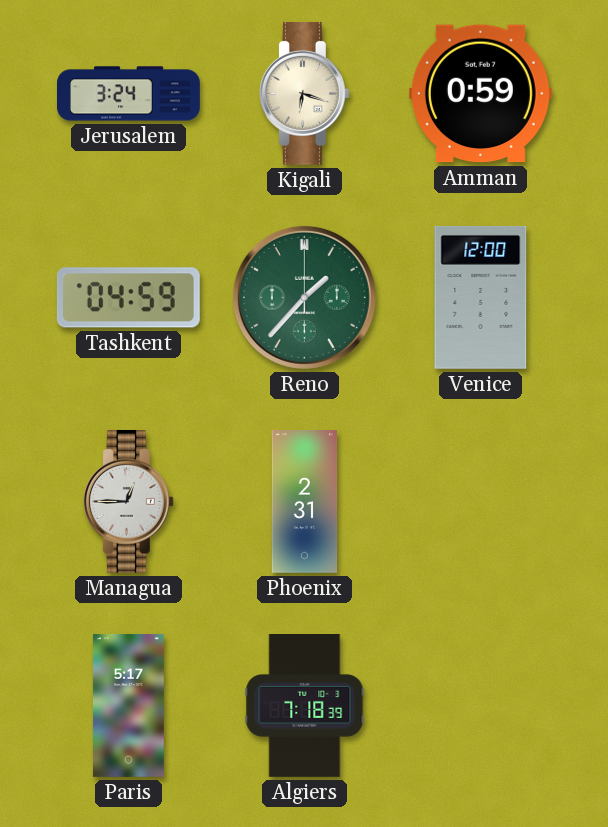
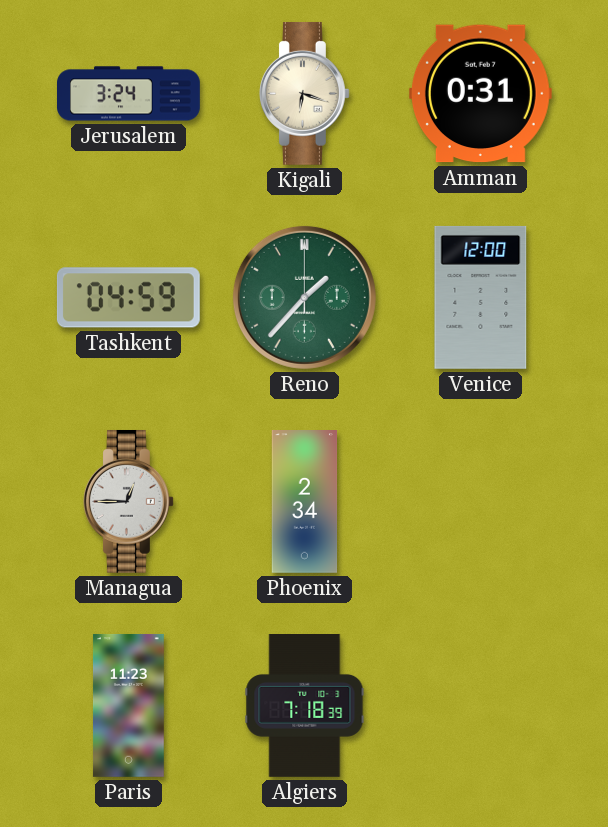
Amman: 0:59 -> 0:31 (480, 94)
Phoenix: 2:31 -> 2:34 (305, 502)
Paris: 5:17 -> 11:23 (128, 705)
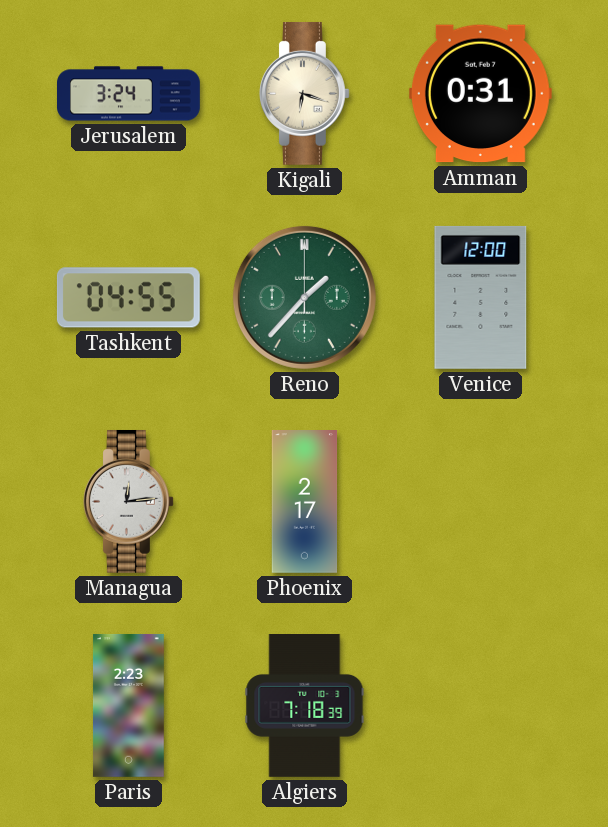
Tashkent: 04:59 -> 04:55 (128, 298)
Managua: 12:45 -> 12:14 (128, 501)
Phoenix: 2:34 -> 2:17 (305, 502)
Paris: 11:23 -> 2:23 (128, 705)
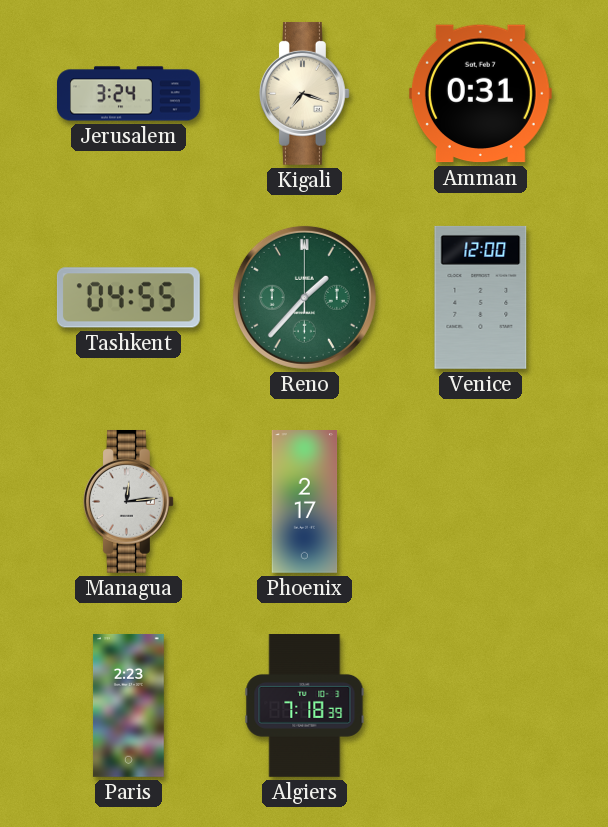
Kigali: 6:18 -> 7:18 (304, 93)
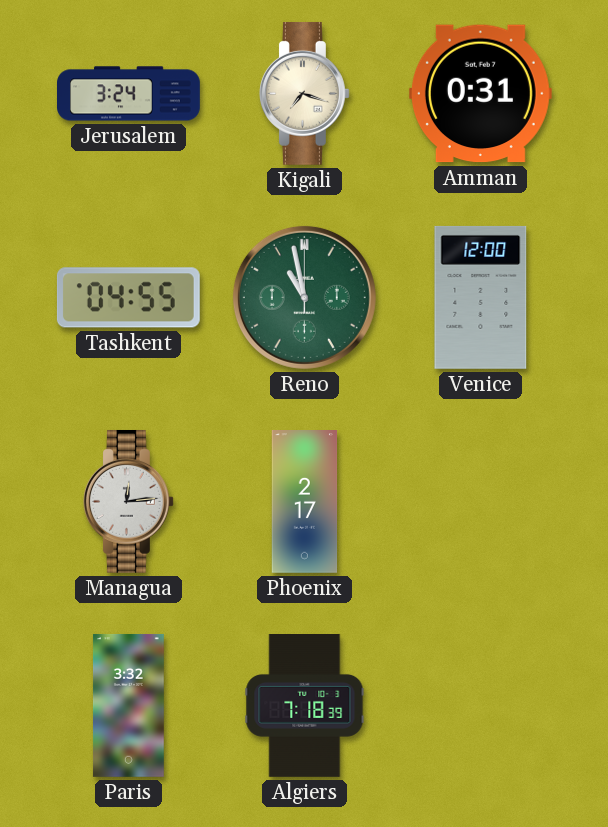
Reno: 1:37 -> 10:58 (304, 297)
Paris: 2:23 -> 3:32 (128, 705)
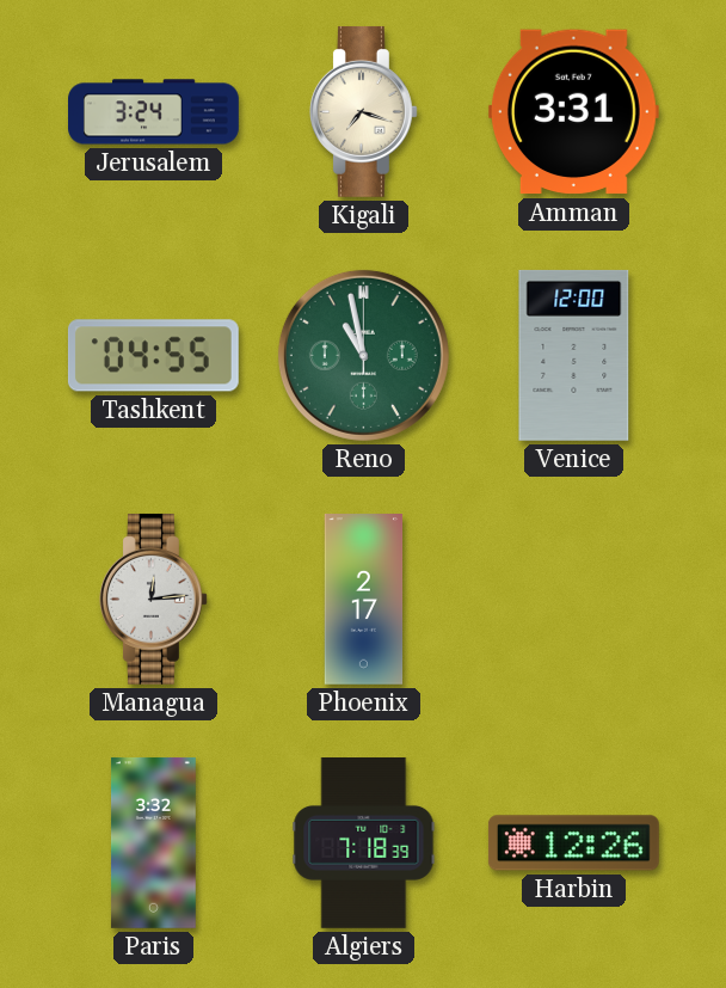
Amman: 0:31 -> 3:31 (573, 112)
Harbin: none -> 12:26 (573, 843)
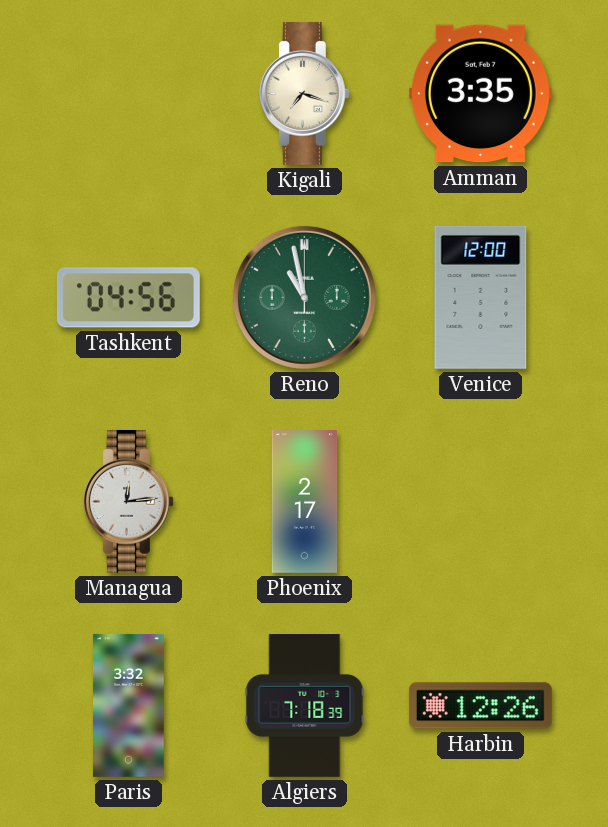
Jerusalem: 3:24 -> none (154, 112)
Amman: 3:31 -> 3:35 (480, 94)
Tashkent: 04:55 -> 04:56 (128, 298)
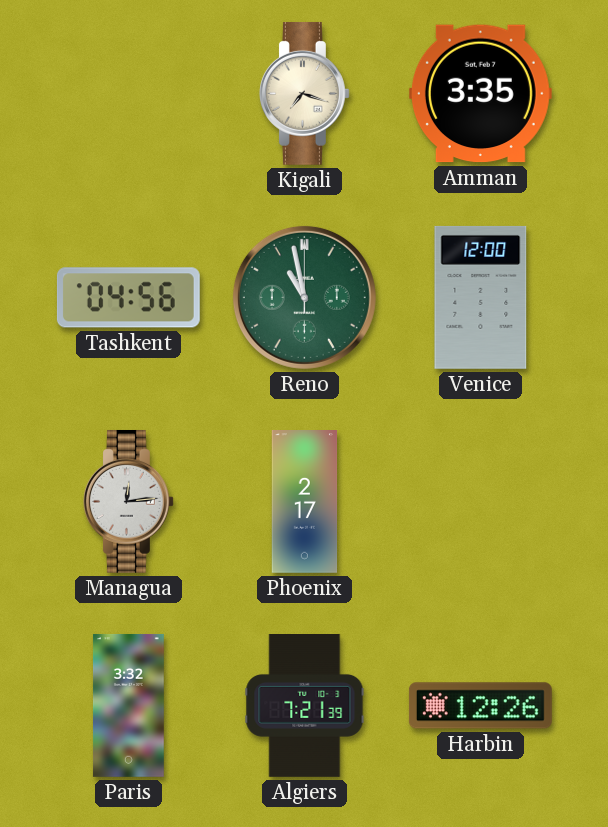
Algiers: 7:18 -> 7:21 (305, 706)
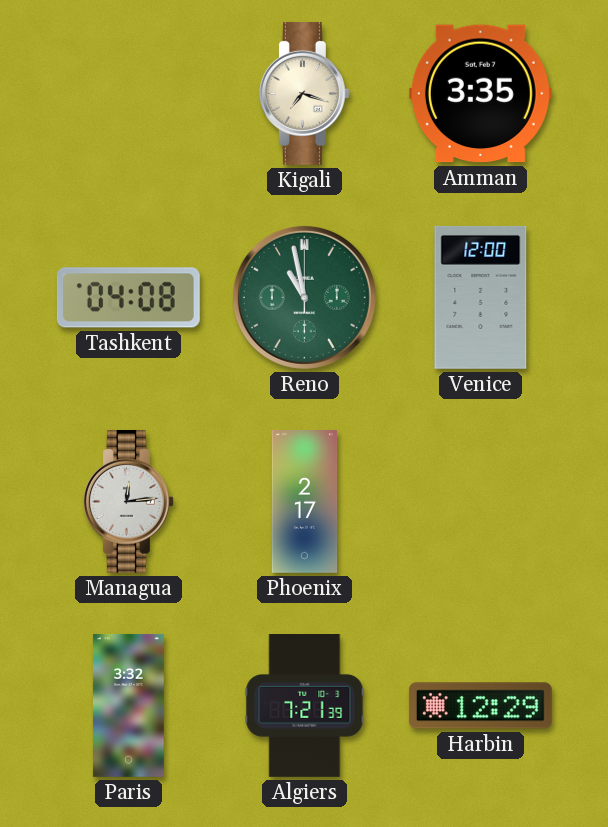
Tashkent: 04:56 -> 04:08 (128, 298)
Harbin: 12:26 -> 12:29 (480, 706)
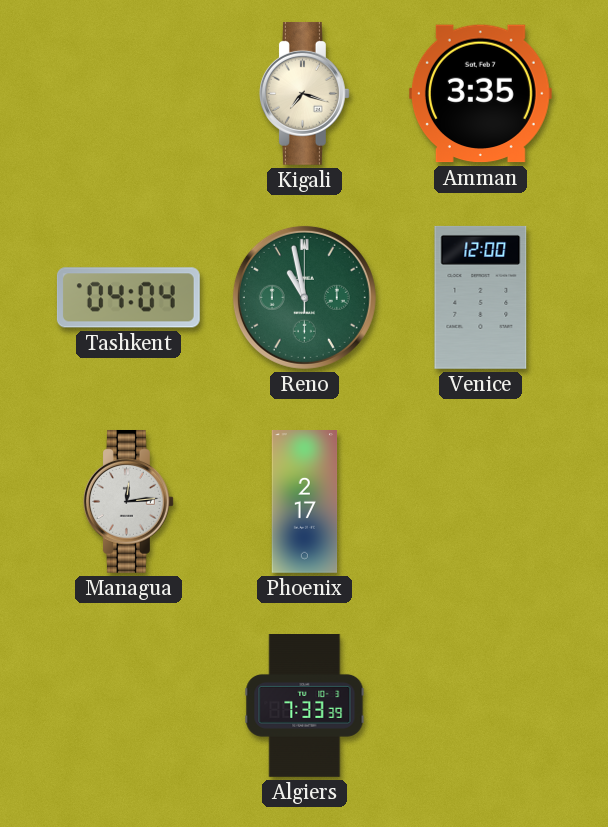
Tashkent: 04:08 -> 04:04 (128, 298)
Paris: 3:32 -> none (128, 705)
Algiers: 7:21 -> 7:33 (305, 706)
Harbin: 12:29 -> none (480, 706)
